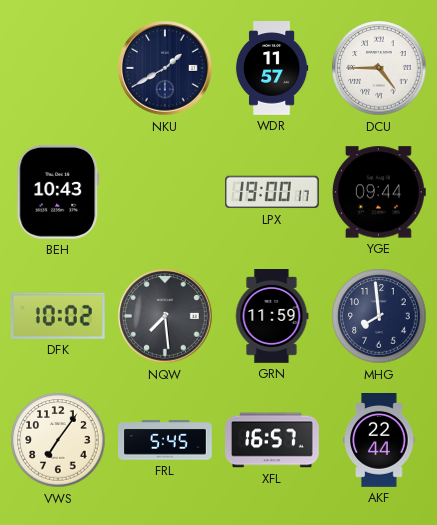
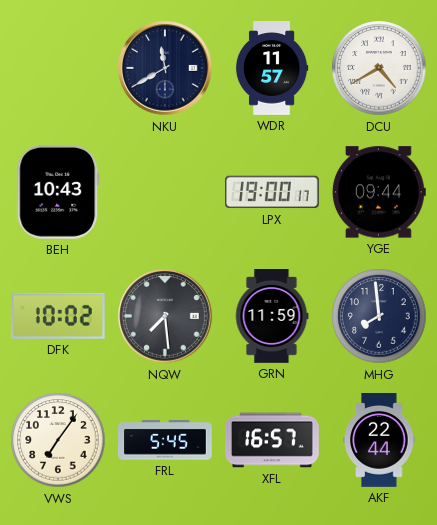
NKU: 1:40 -> 11:40 (165, 68)
DCU: 4:45 -> 4:40 (379, 68)
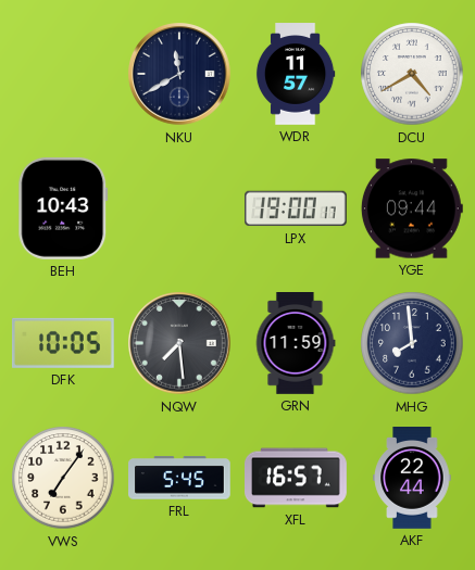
DFK: 10:02 -> 10:05 (64, 343)
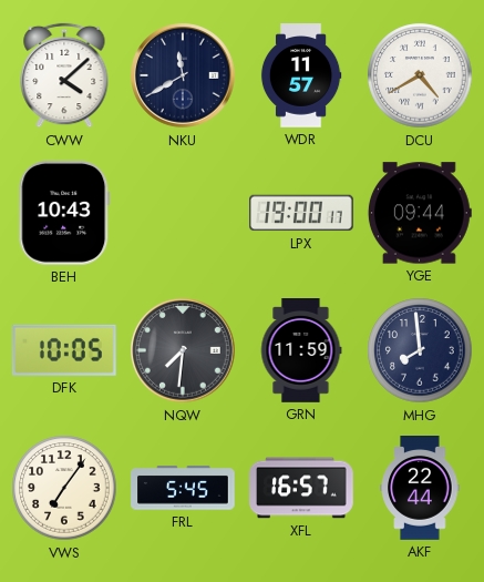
CWW: none -> 4:08 (64, 75)
NQW: 7:29 -> 7:31 (183, 350)
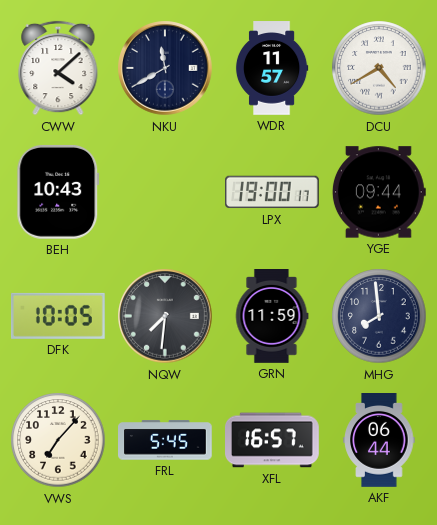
VWS: 7:06 -> 7:07 (58, 440)
AKF: 22:44 -> 06:44 (379, 441)
